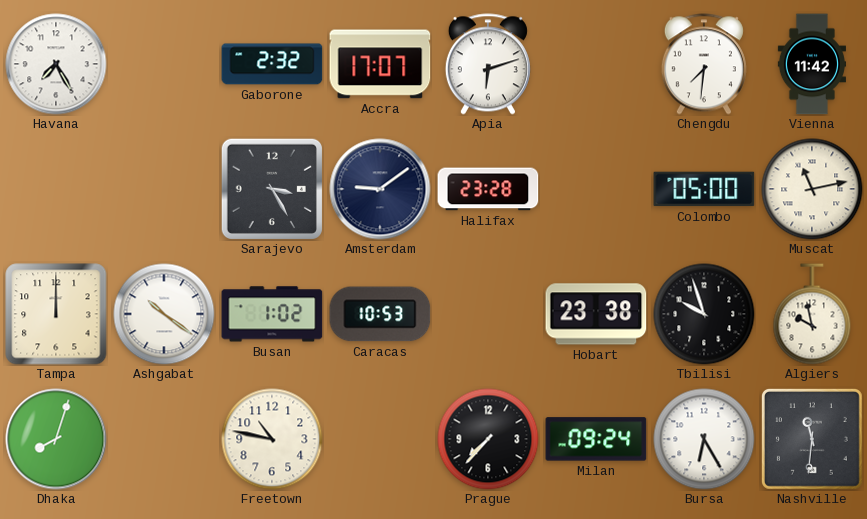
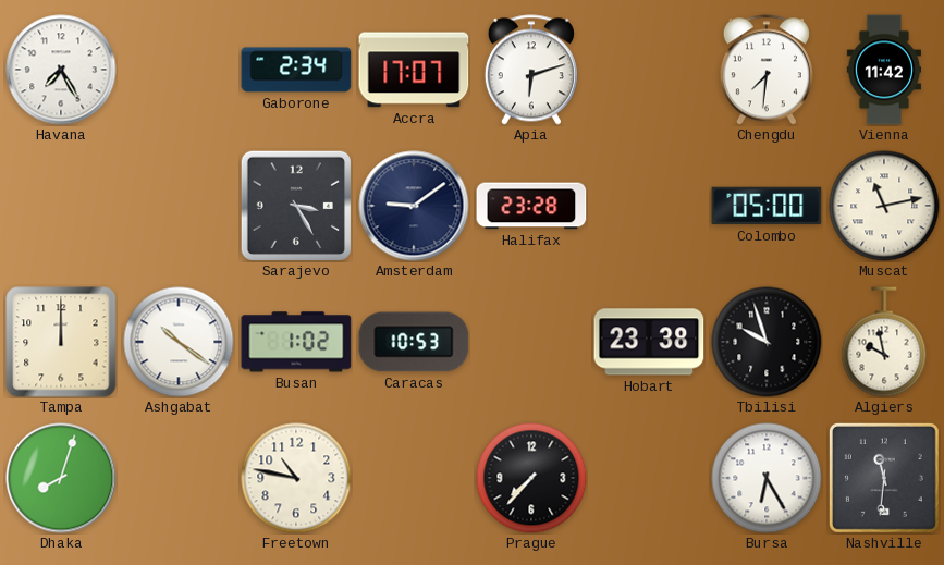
Gaborone: 2:32 -> 2:34 (296, 70)
Milan: 09:24 -> none (596, 439)
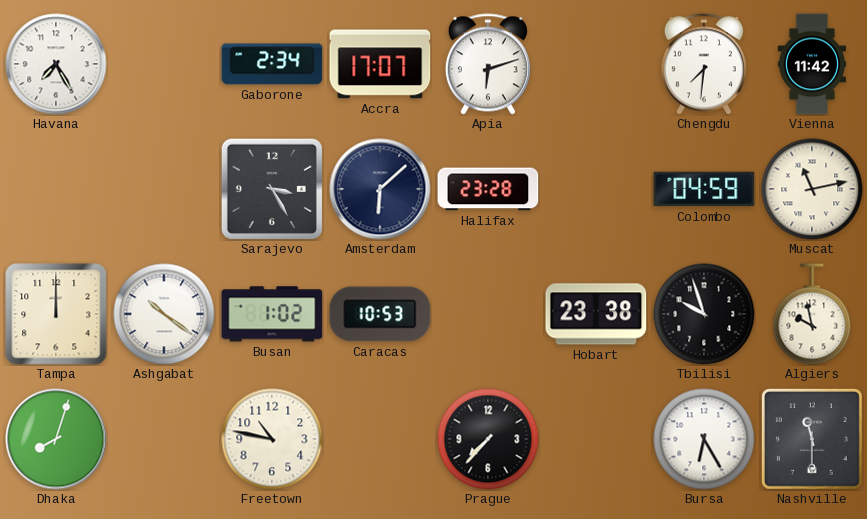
Amsterdam: 9:09 -> 6:08 (380, 189)
Colombo: 05:00 -> 04:59 (704, 189)
Nashville: 11:31 -> 11:30 (812, 439)
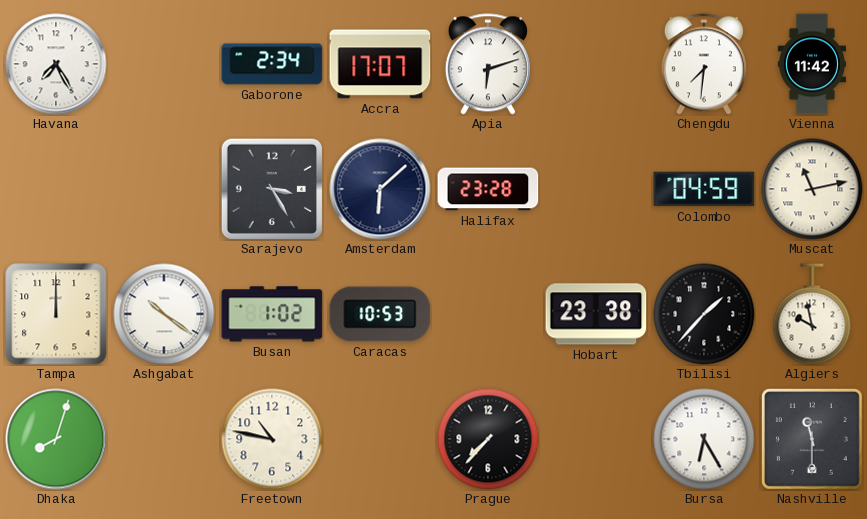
Tbilisi: 9:57 -> 1:37 (704, 314)
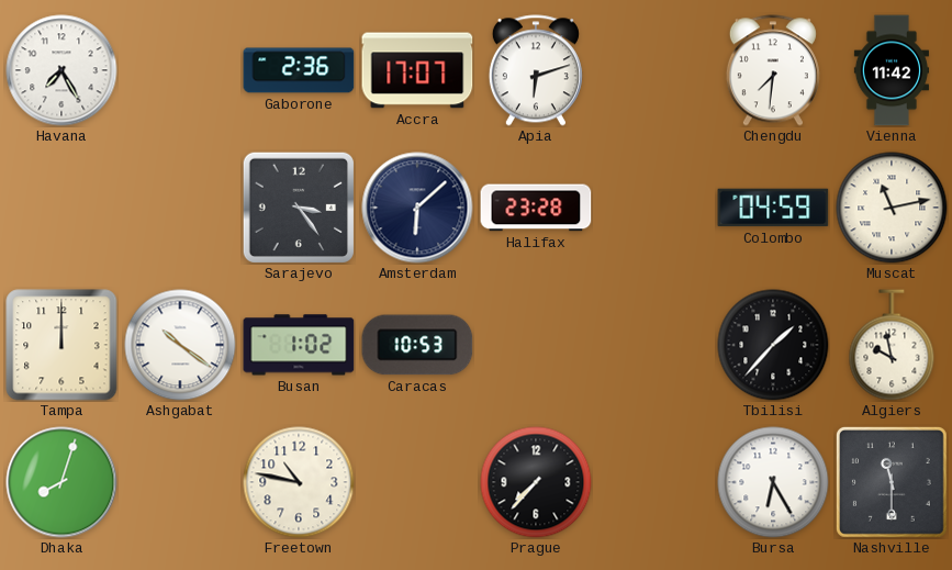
Gaborone: 2:34 -> 2:36 (299, 70)
Sarajevo: 3:25 -> 3:24 (299, 208)
Hobart: 23:38 -> none (596, 314)
